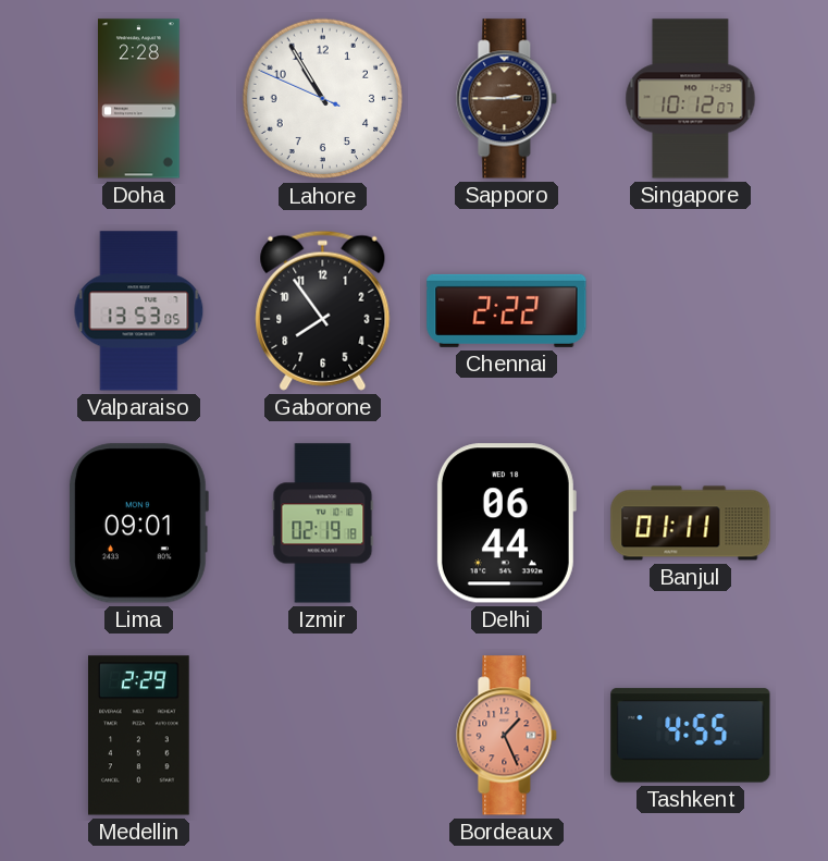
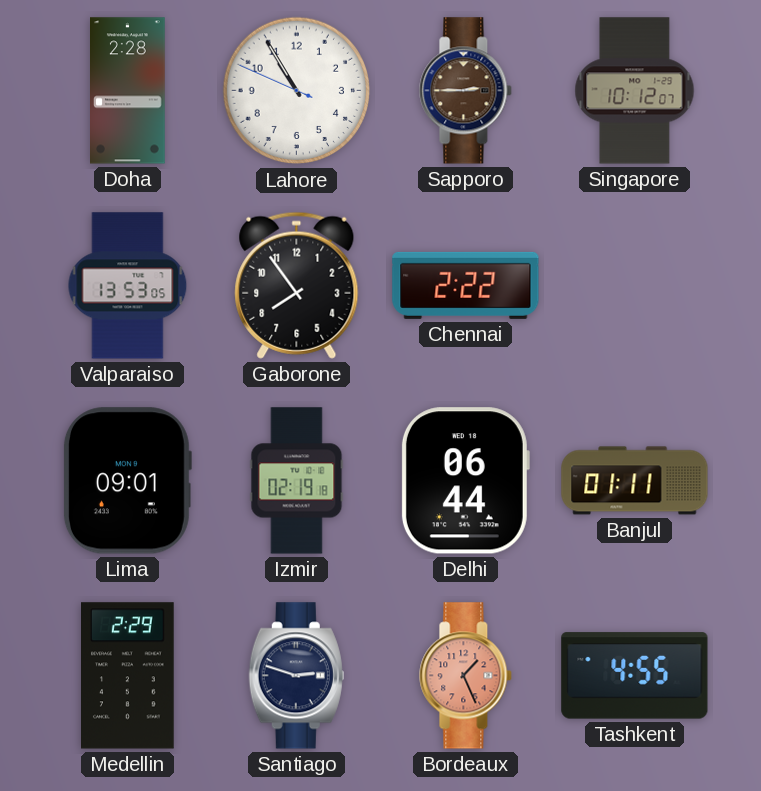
Santiago: none -> 2:48 (296, 676)
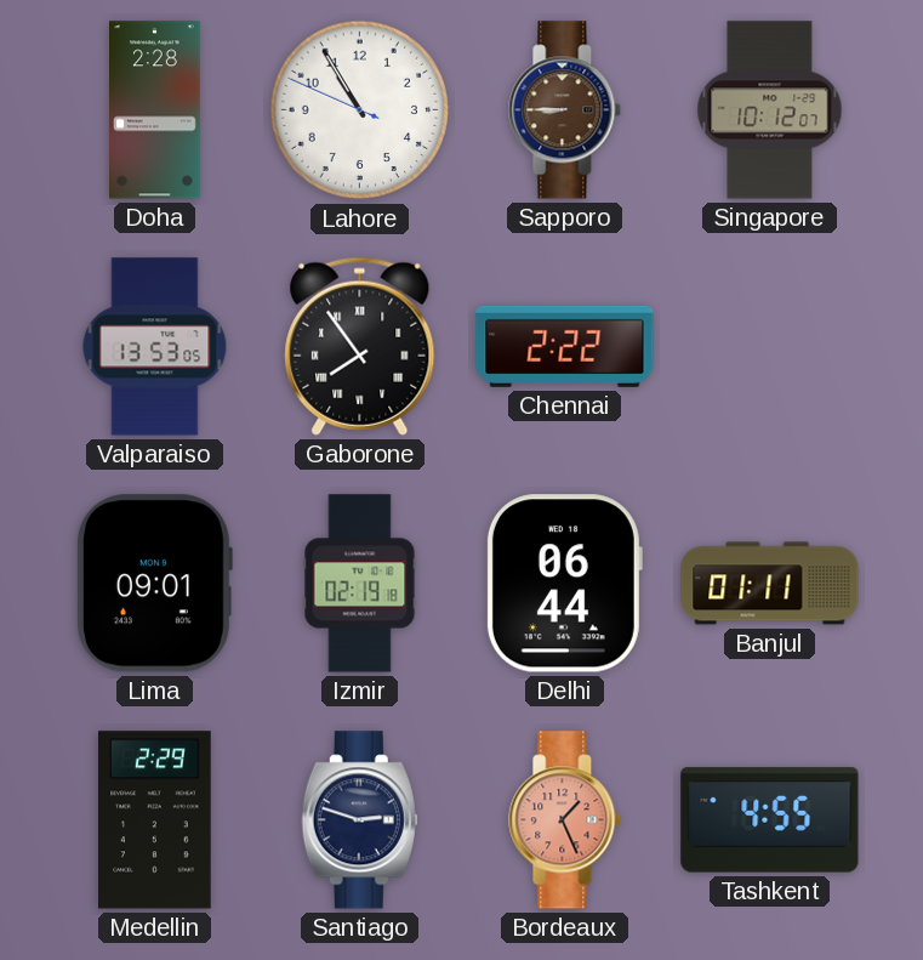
Sapporo: 2:45 -> 8:45 (565, 110)
Gaborone numerals: Arabic -> Roman (360, 346)
